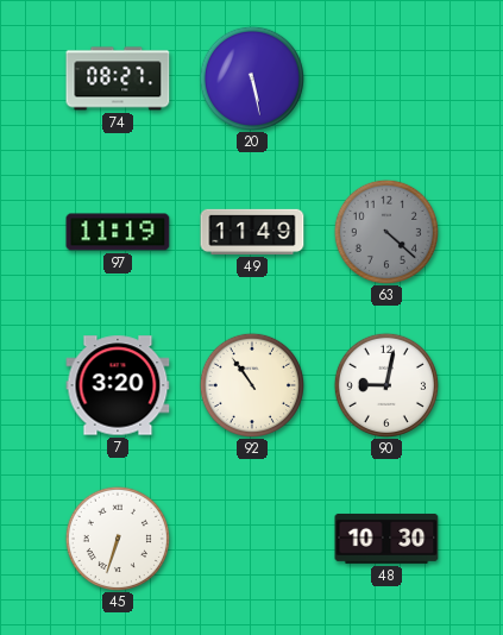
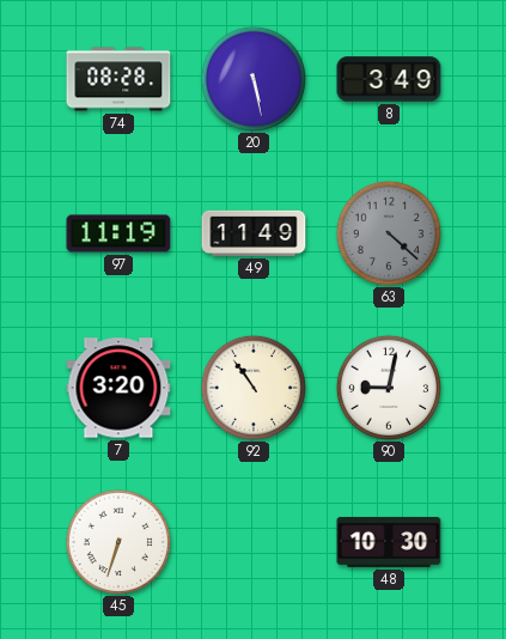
74: 08:27 -> 08:28 (118, 79)
8: none -> 3:49 (389, 79)
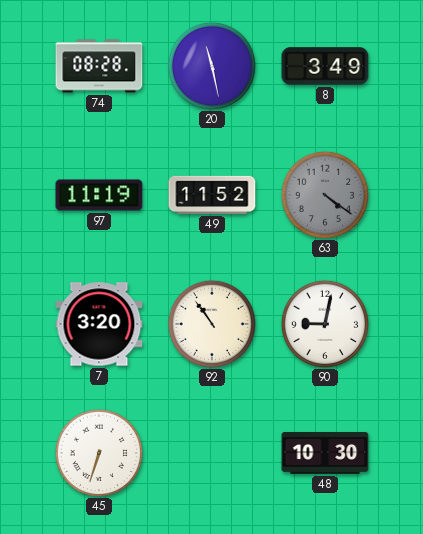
20: 5:28 -> 11:28 (211, 65)
49: 11:49 -> 11:52 (212, 195)
63: 4:22 -> 4:21 (324, 194)
